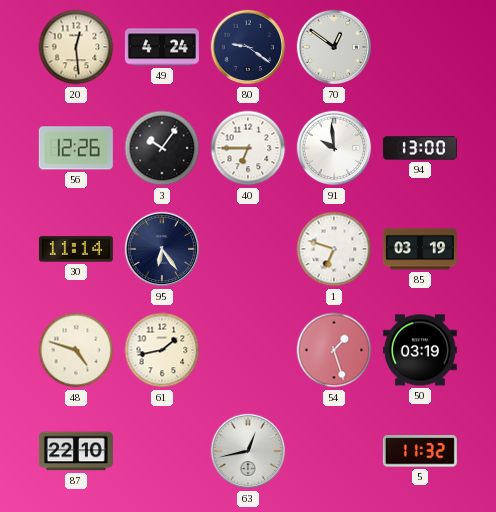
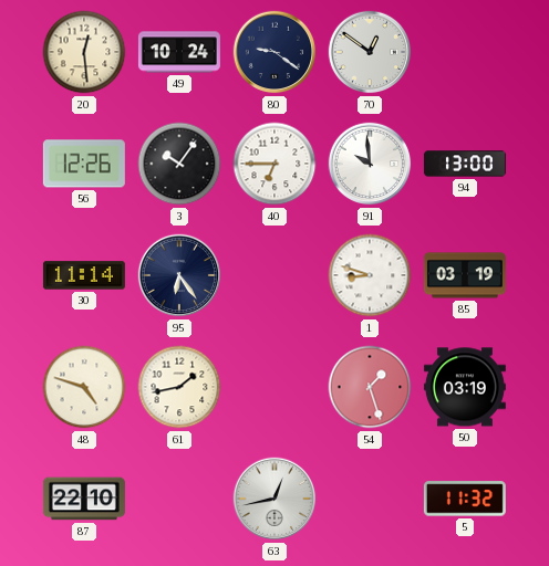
49: 4:24 -> 10:24 (179, 52)
1: 6:48 -> 8:48 (370, 275)
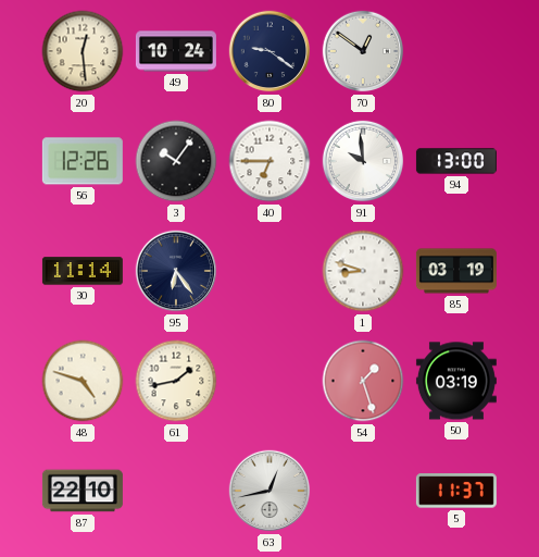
5: 11:32 -> 11:37 (456, 491)
